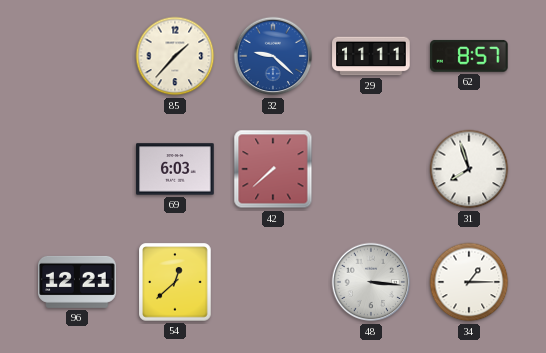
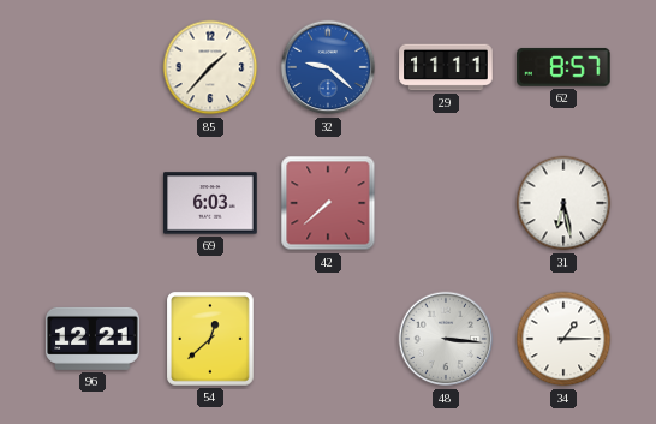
31: 7:57 -> 6:28 (563, 203)
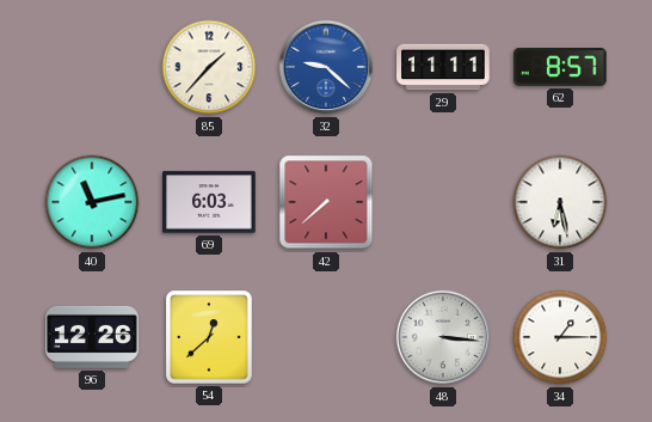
40: none -> 11:13 (92, 202)
96: 12:21 -> 12:26 (92, 337)
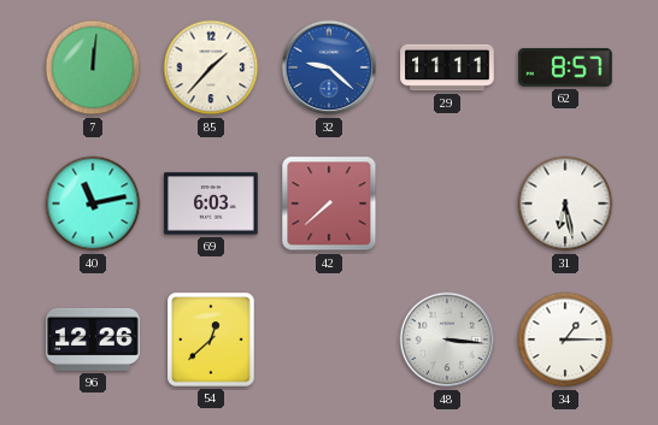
7: none -> 12:01 (93, 67)
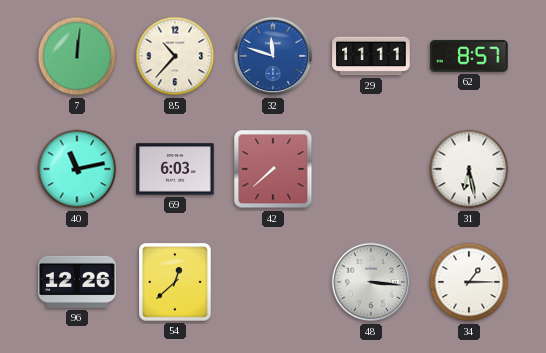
85: 1:37 -> 10:37 (175, 56)
32: 9:22 -> 11:48 (273, 56)
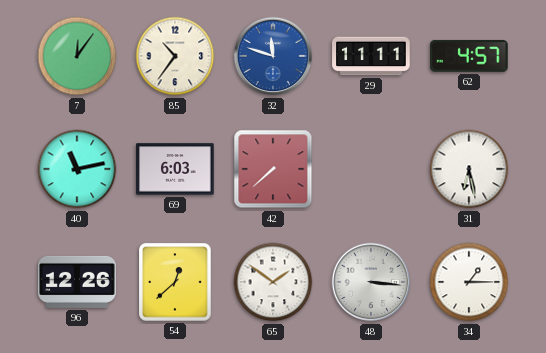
7: 12:01 -> 12:06 (77, 56)
85: 10:37 -> 10:36 (175, 56)
62: 8:57 -> 4:57 (470, 56)
65: none -> 1:51 (273, 282)
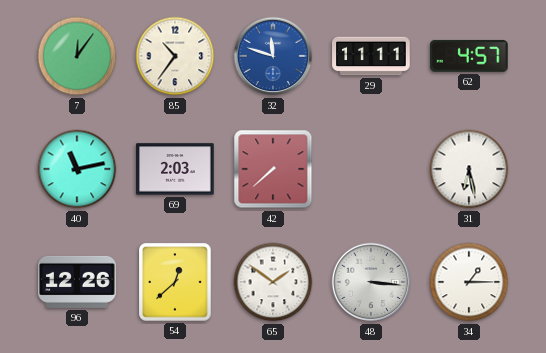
69: 6:03 -> 2:03 (175, 169)
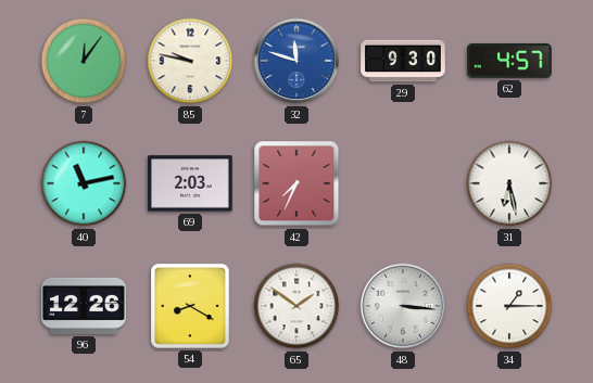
85: 10:36 -> 9:47 (190, 61)
29: 11:11 -> 9:30 (403, 61)
42: 7:38 -> 7:34 (296, 183)
54: 12:38 -> 8:20 (190, 306)
